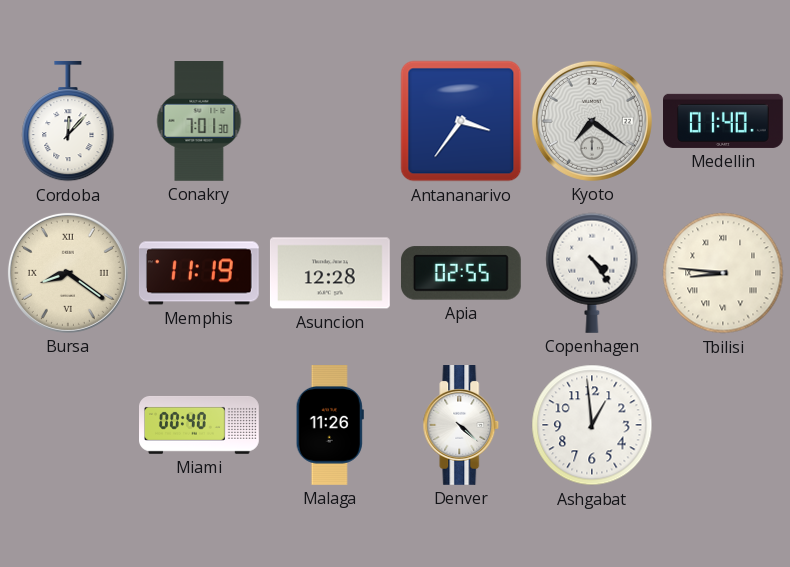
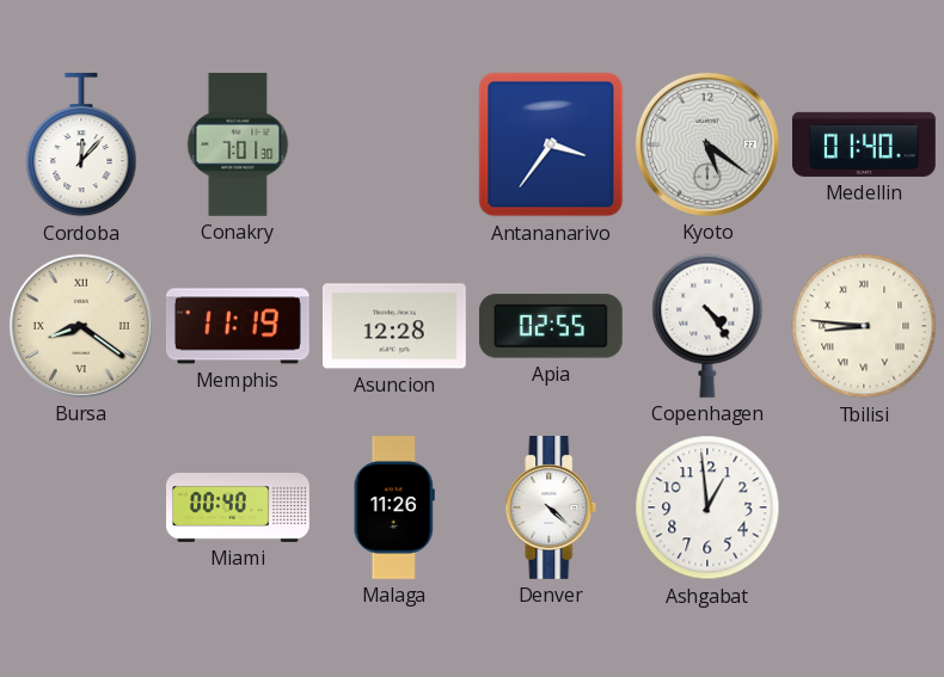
Kyoto: 7:21 -> 5:21 (707, 144)
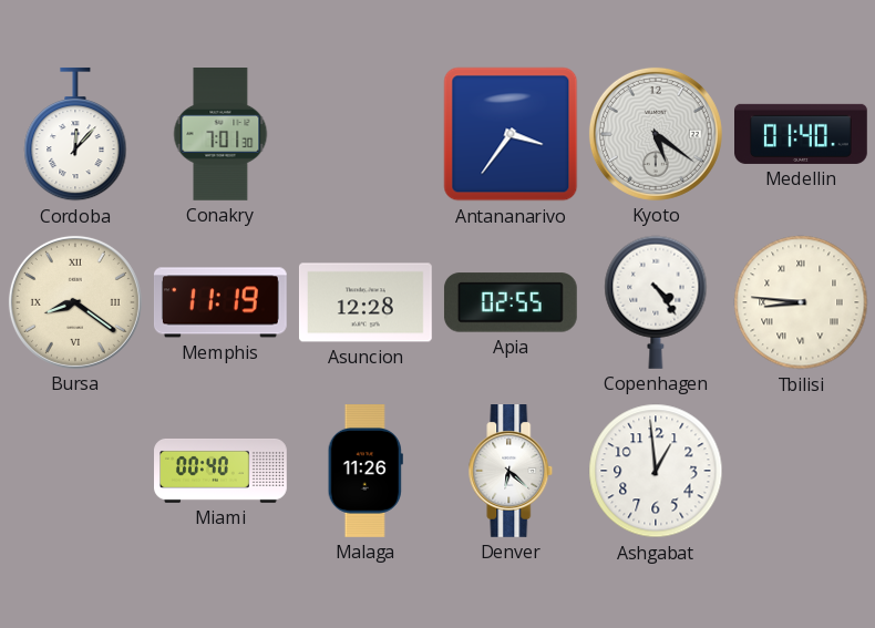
Denver: 4:22 -> 6:22 (511, 472)
